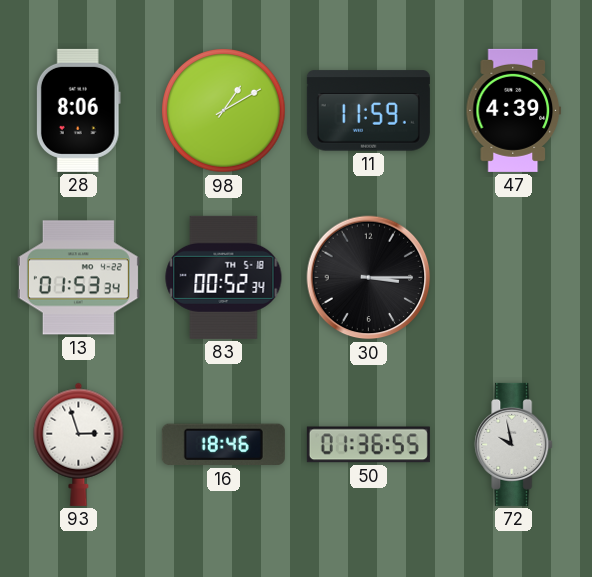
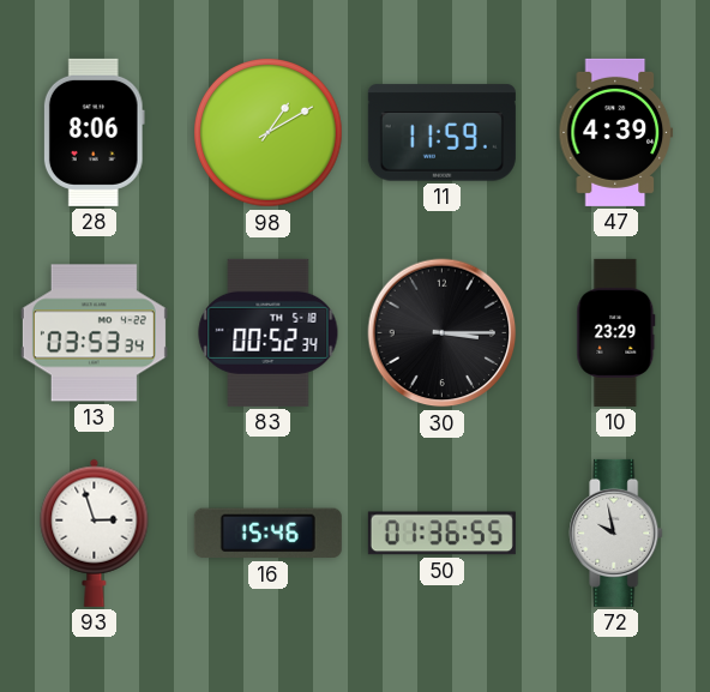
13: 01:53 -> 03:53 (94, 333)
10: none -> 23:29 (616, 332)
16: 18:46 -> 15:46 (267, 534)
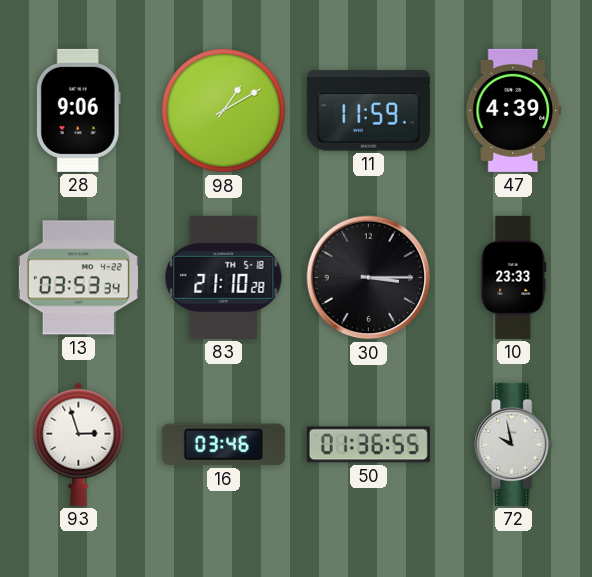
28: 8:06 -> 9:06 (78, 110)
83: 00:52 -> 21:10 (224, 277)
10: 23:29 -> 23:33 (514, 277)
16: 15:46 -> 03:46 (223, 445)
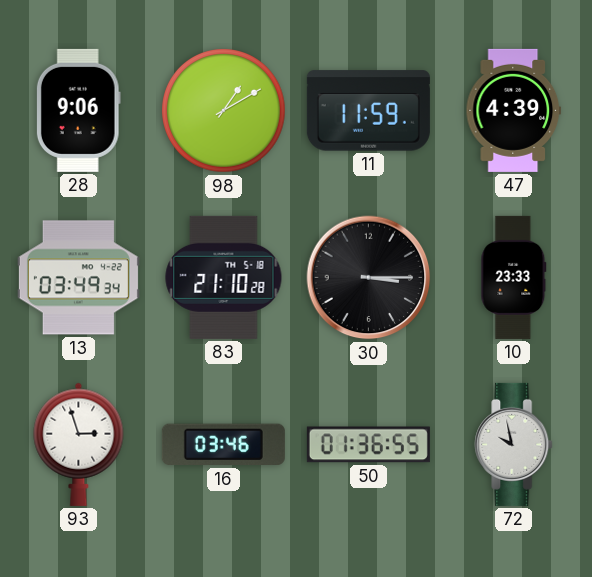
13: 03:53 -> 03:49 (78, 278)
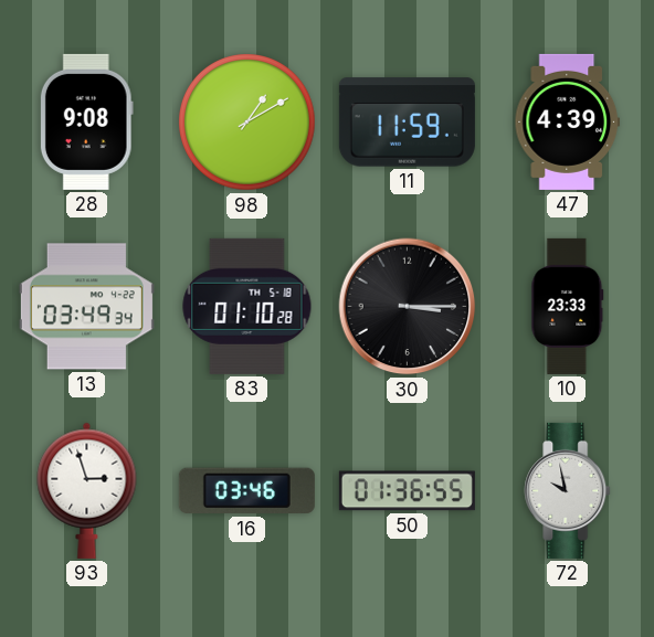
28: 9:06 -> 9:08 (86, 121)
83: 21:10 -> 01:10 (247, 306)
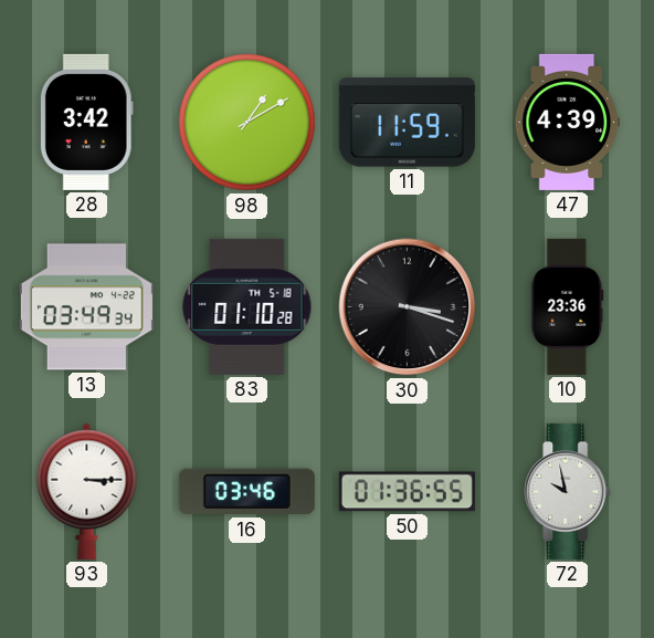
28: 9:08 -> 3:42 (86, 122)
30: 3:15 -> 3:18 (408, 307)
10: 23:33 -> 23:36 (568, 306)
93: 2:57 -> 3:15 (87, 491)
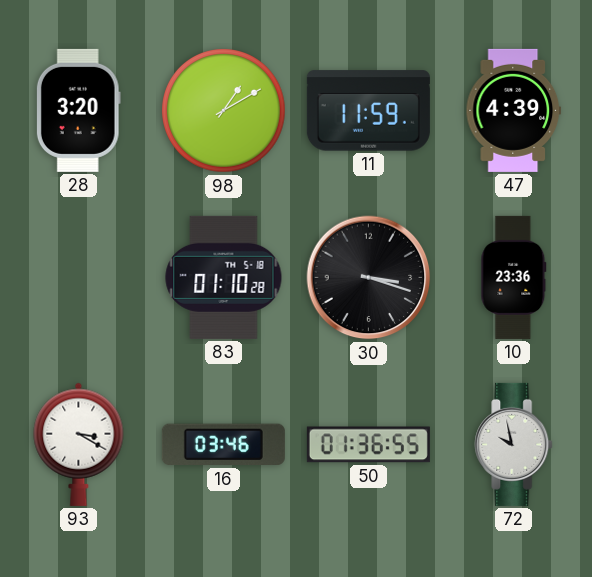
28: 3:42 -> 3:20 (78, 110)
13: 03:49 -> none (86, 307)
93: 3:15 -> 3:20 (79, 444)
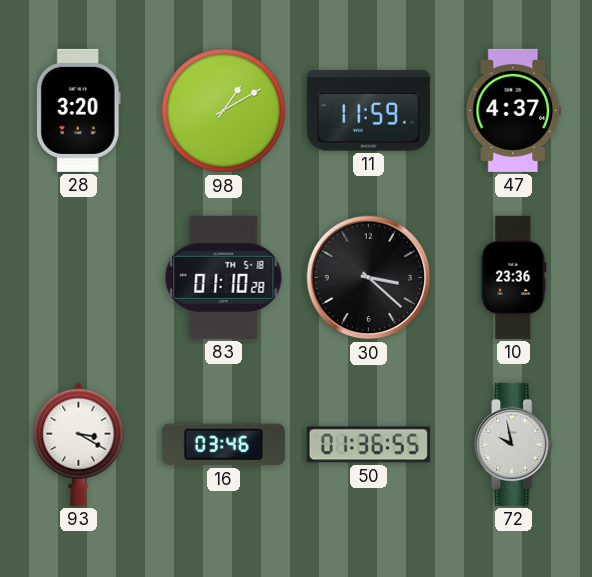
47: 4:39 -> 4:37 (513, 110)
30: 3:18 -> 3:22 (369, 278)
